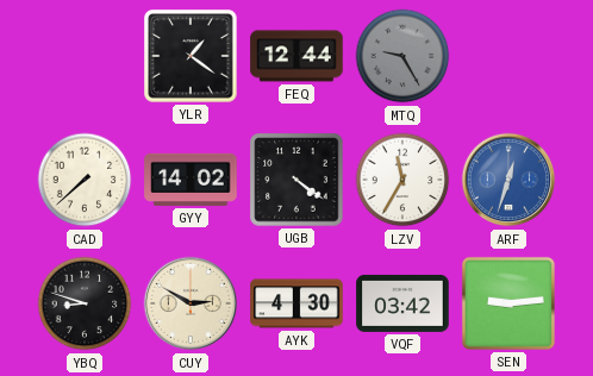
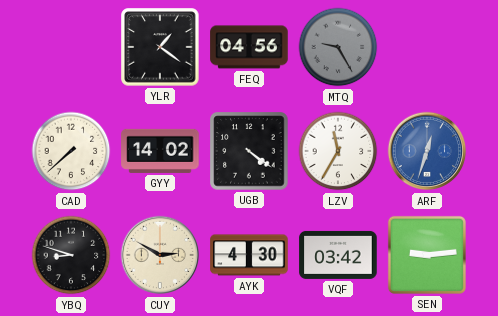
FEQ: 12:44 -> 04:56 (249, 47)
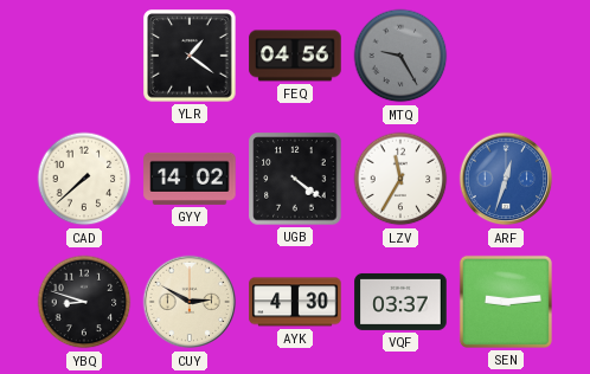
VQF: 03:42 -> 03:37 (400, 302)
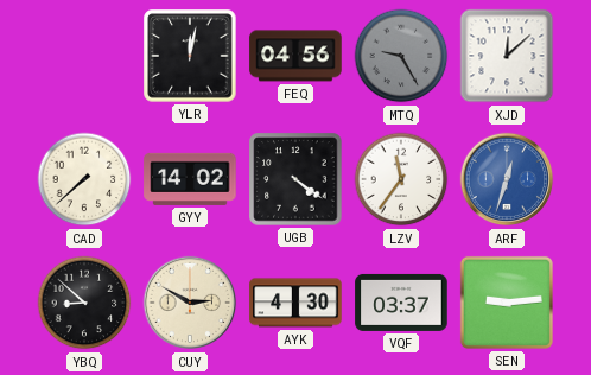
YLR: 1:21 -> 12:02 (190, 56)
XJD: none -> 12:08 (507, 56)
LZV: 11:35 -> 11:36 (401, 179)
YBQ: 8:48 -> 8:52 (84, 303)
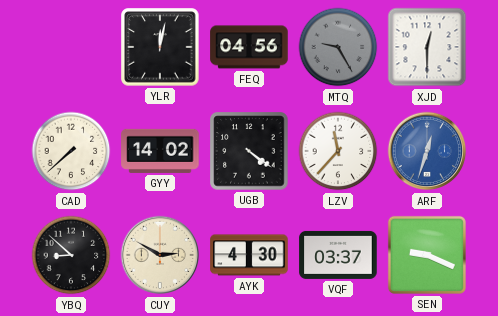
XJD: 12:08 -> 12:30 (427, 47)
LZV: 11:36 -> 11:37 (338, 151)
SEN: 9:14 -> 9:19 (427, 255)
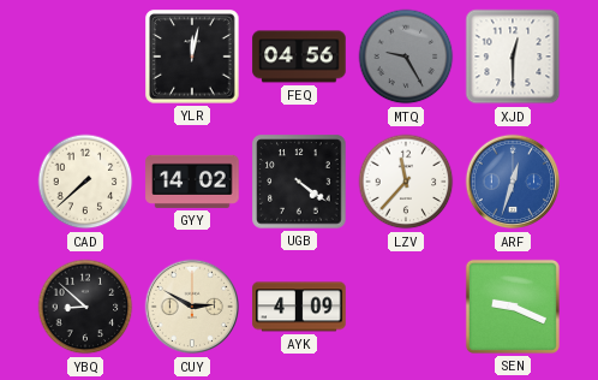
AYK: 4:30 -> 4:09 (299, 307)
VQF: 03:37 -> none (338, 255)
